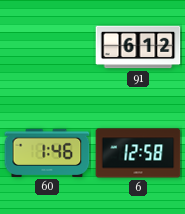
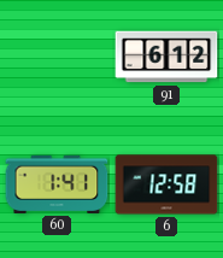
60: 1:46 -> 1:41 (57, 184)
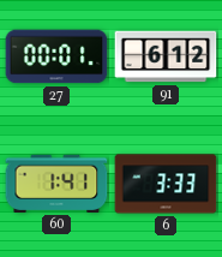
27: none -> 00:01 (56, 56)
6: 12:58 -> 3:33 (166, 184)
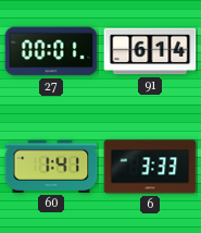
91: 6:12 -> 6:14 (150, 51)
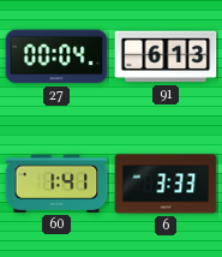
27: 00:01 -> 00:04 (56, 56)
91: 6:14 -> 6:13 (166, 56)
